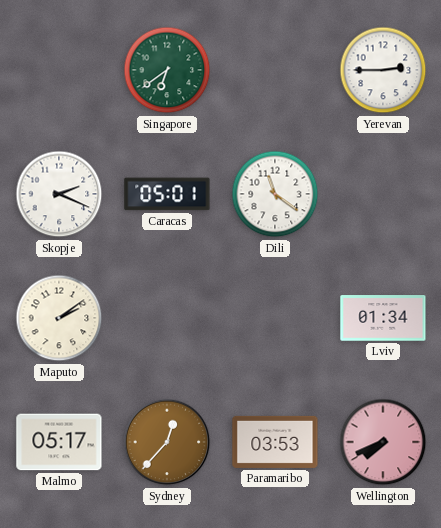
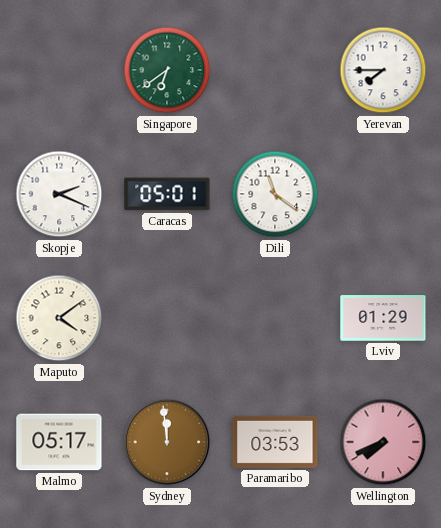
Yerevan: 2:45 -> 7:45 (383, 70)
Maputo: 2:09 -> 4:09 (59, 318)
Lviv: 01:34 -> 01:29 (383, 318)
Sydney: 12:37 -> 11:59 (167, 442)
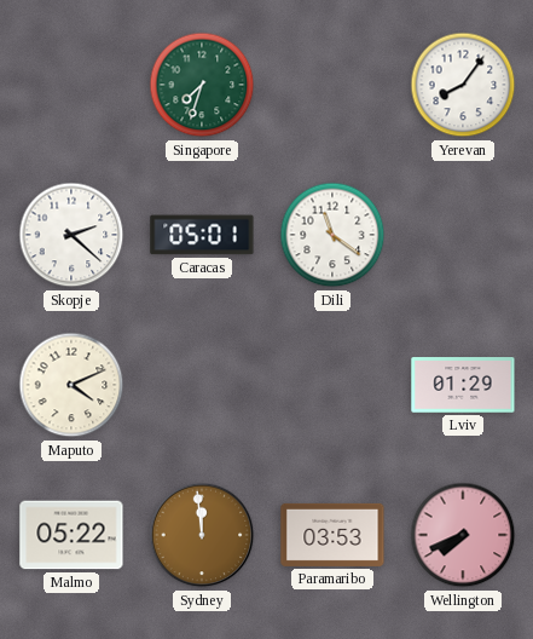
Singapore: 6:39 -> 7:33 (202, 85)
Yerevan: 7:45 -> 8:06 (463, 85)
Skopje: 2:19 -> 2:22 (71, 235)
Maputo: 4:09 -> 4:11 (71, 385)
Malmo: 05:17 -> 05:22 (71, 535)
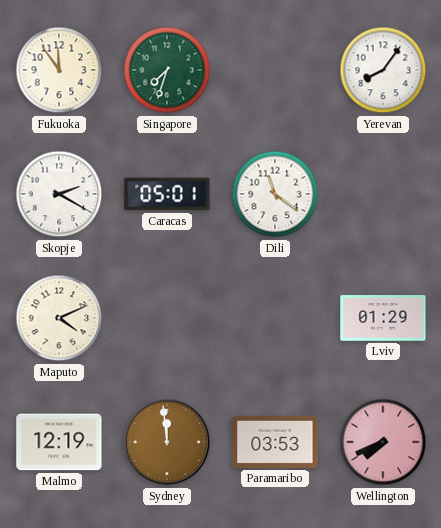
Fukuoka: none -> 11:54 (59, 70)
Skopje: 2:22 -> 2:20 (59, 194)
Malmo: 05:22 -> 12:19 (59, 442)
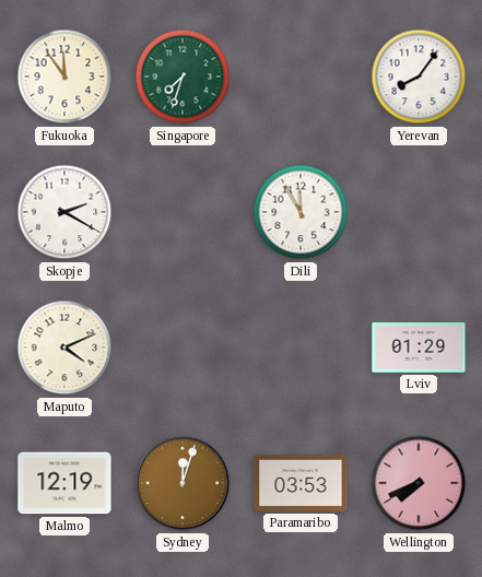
Caracas: 05:01 -> none (167, 194)
Dili: 11:21 -> 11:55 (301, 212)
Sydney: 11:59 -> 12:03 (183, 483)
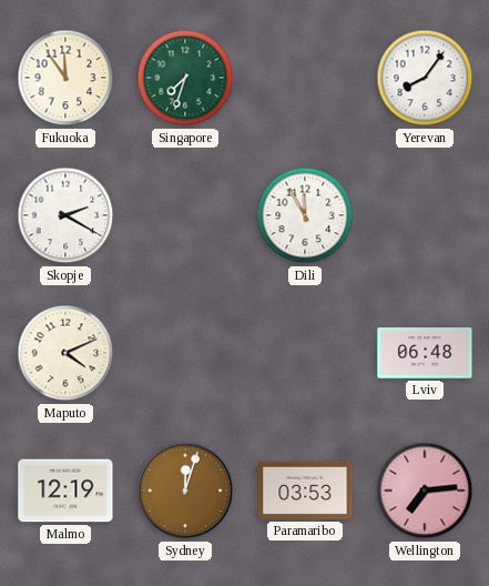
Lviv: 01:29 -> 06:48 (425, 353)
Wellington: 7:41 -> 7:14 (425, 491)
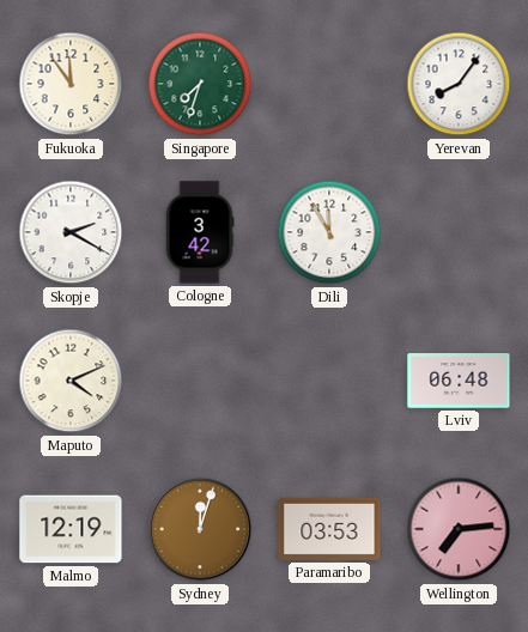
Cologne: none -> 3:42 (200, 232)
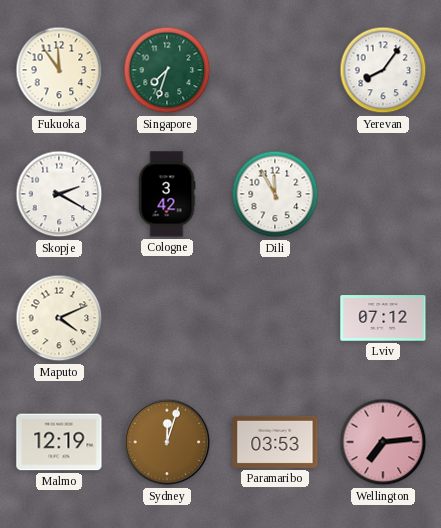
Lviv: 06:48 -> 07:12 (383, 318)
